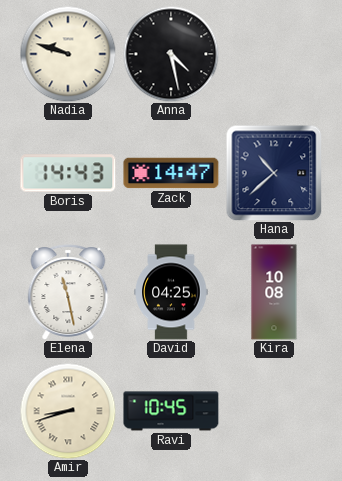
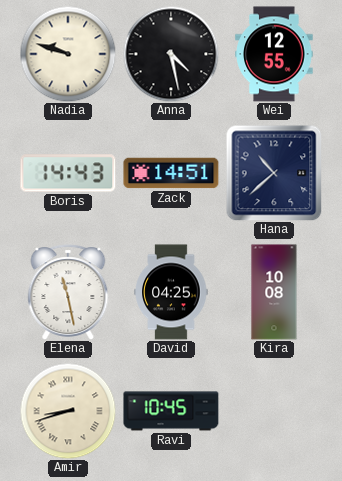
Wei: none -> 12:55 (274, 54)
Zack: 14:47 -> 14:51 (171, 173)
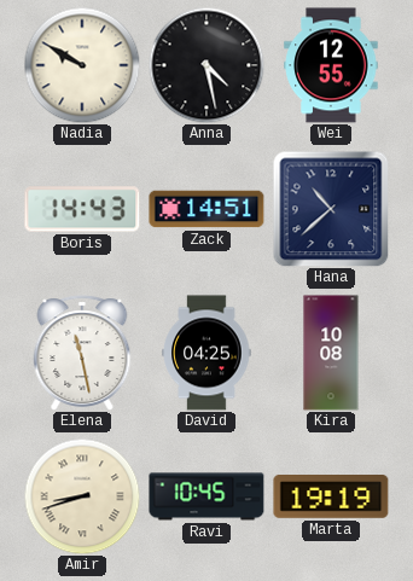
Nadia: 9:48 -> 9:50 (82, 65)
Marta: none -> 19:19 (331, 498)
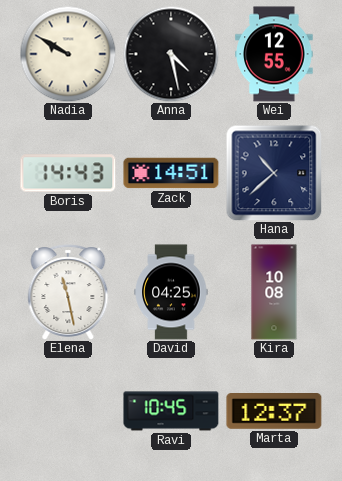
Amir: 8:42 -> none (82, 496)
Marta: 19:19 -> 12:37 (274, 412)
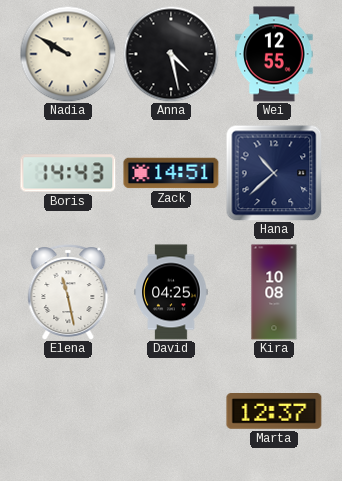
Ravi: 10:45 -> none (171, 411)
